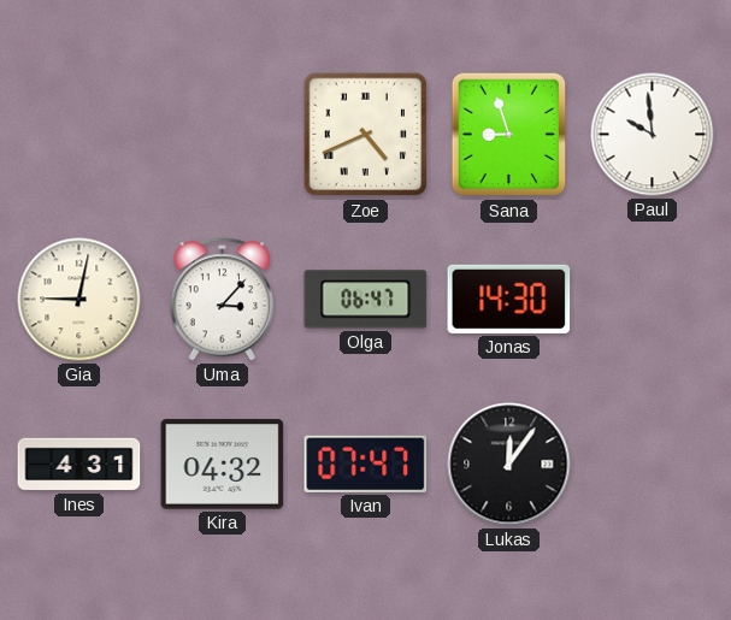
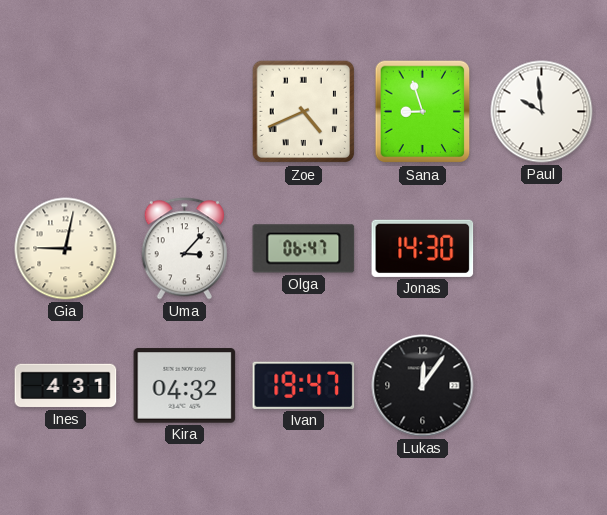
Ivan: 07:47 -> 19:47 (304, 385)
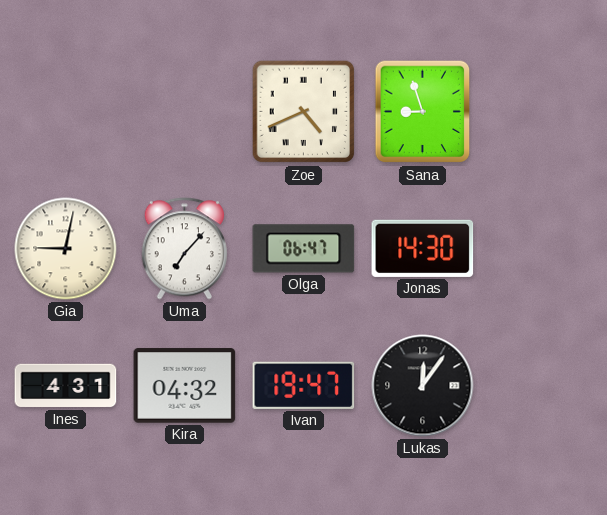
Paul: 9:59 -> none (542, 112)
Uma: 3:07 -> 7:07 (184, 249)
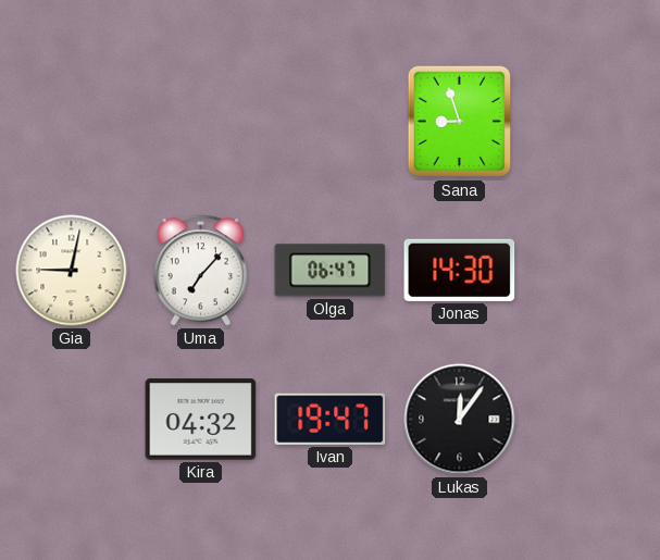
Zoe: 4:41 -> none (304, 112)
Ines: 4:31 -> none (66, 386)
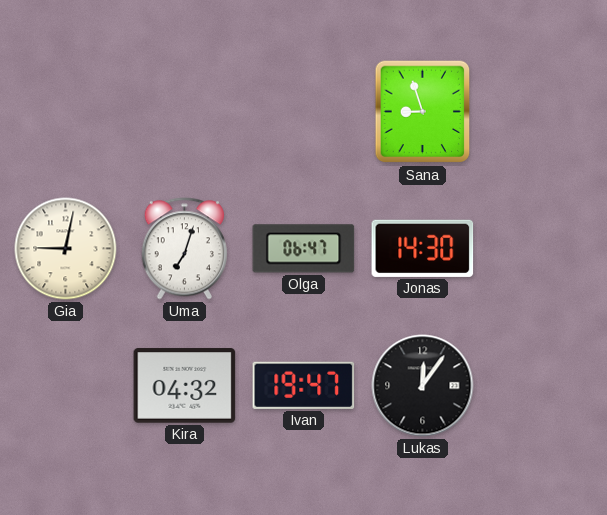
Uma: 7:07 -> 7:03 (184, 249)
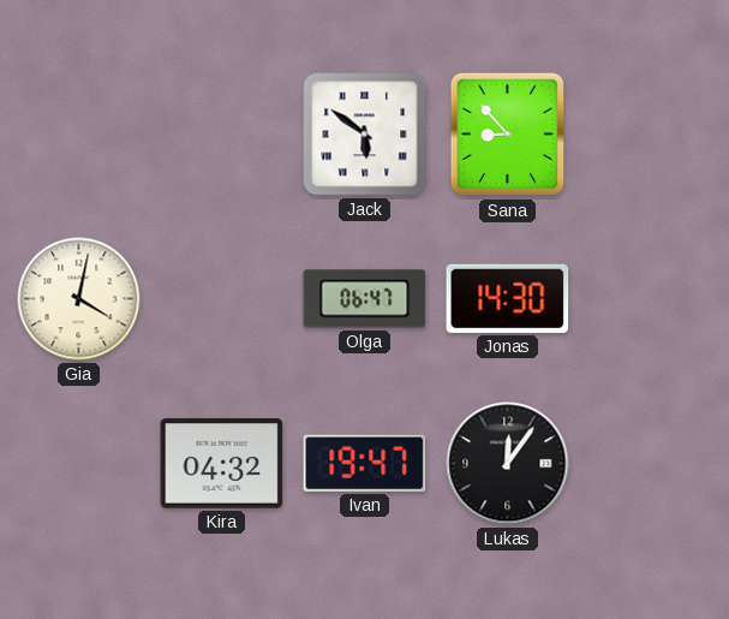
Jack: none -> 5:51 (365, 135)
Sana: 8:57 -> 8:53 (508, 135)
Gia: 9:02 -> 4:02 (79, 299)
Uma: 7:03 -> none (184, 249)
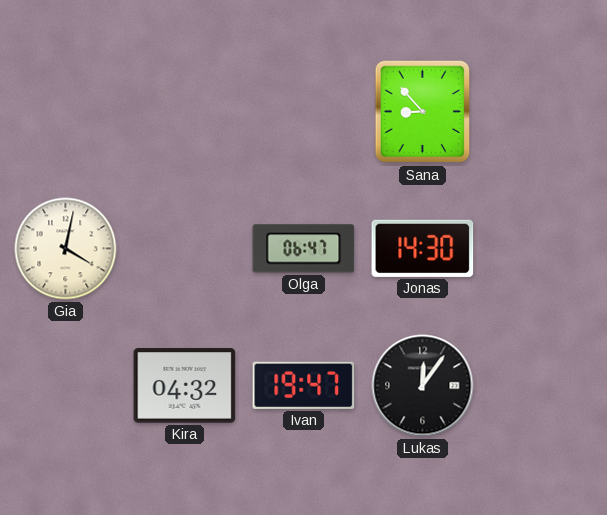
Jack: 5:51 -> none (365, 135)
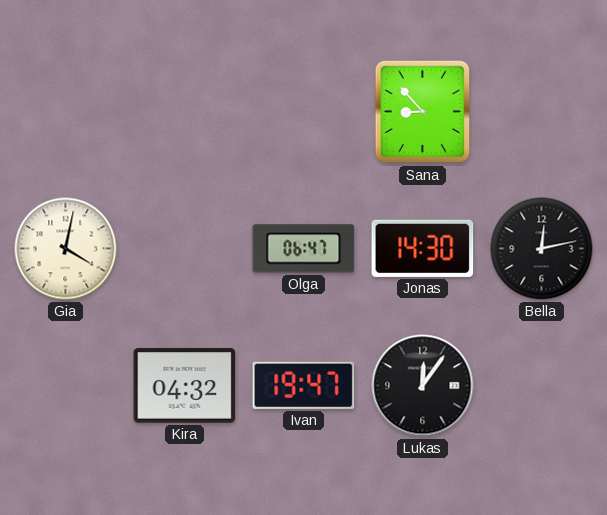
Bella: none -> 12:13 (542, 249)
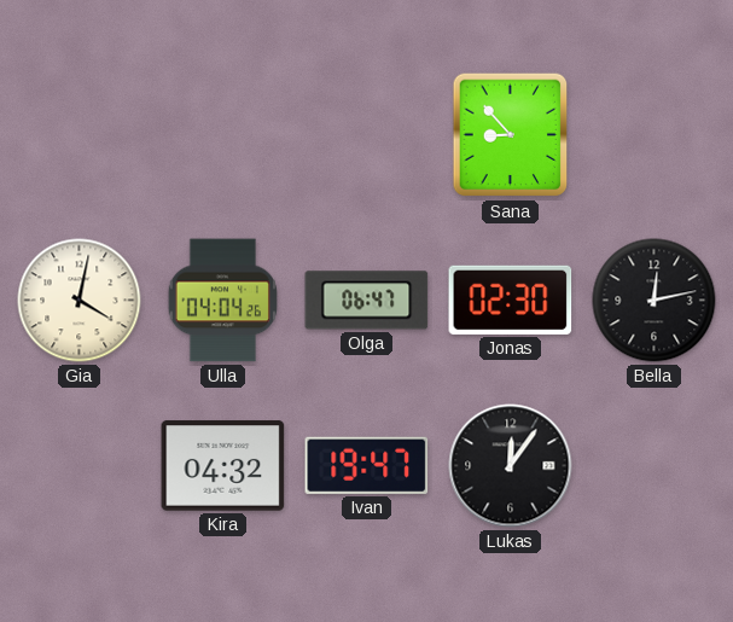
Ulla: none -> 04:04 (222, 301)
Jonas: 14:30 -> 02:30 (511, 300)
